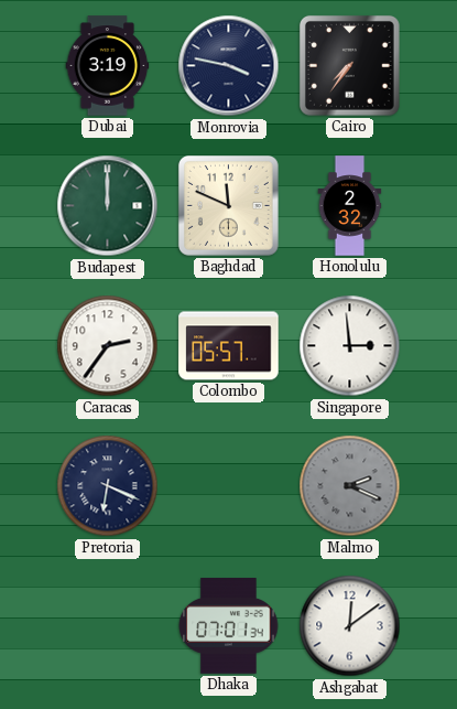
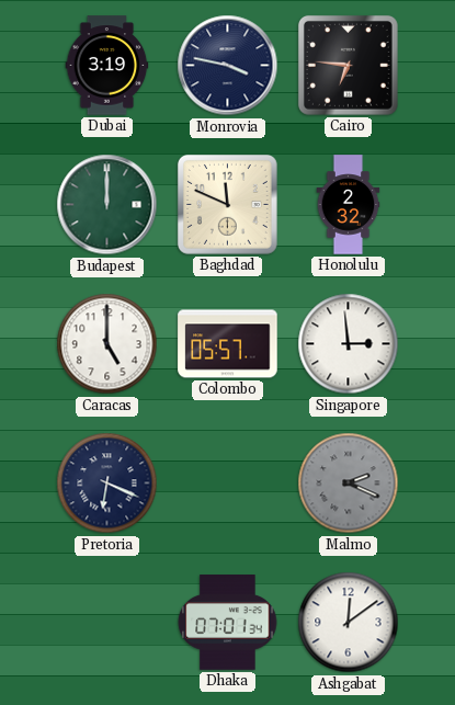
Cairo: 7:36 -> 6:46 (349, 66)
Caracas: 2:36 -> 5:00 (107, 344)
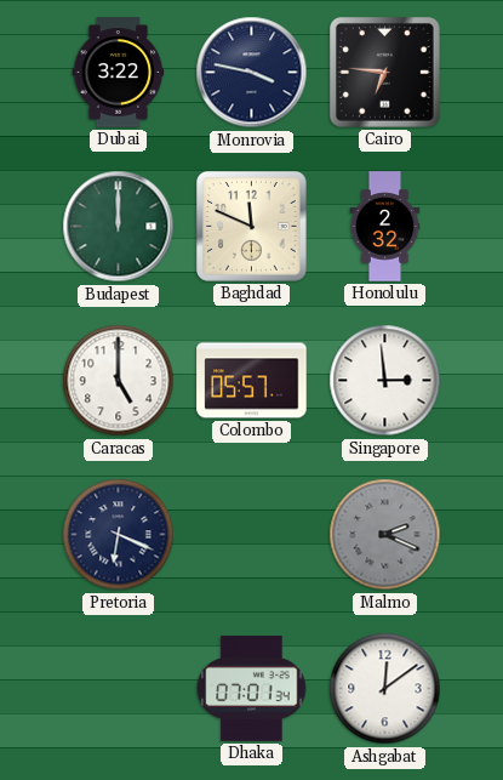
Dubai: 3:19 -> 3:22 (119, 73)
